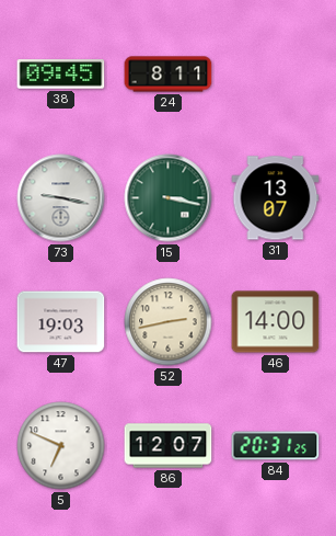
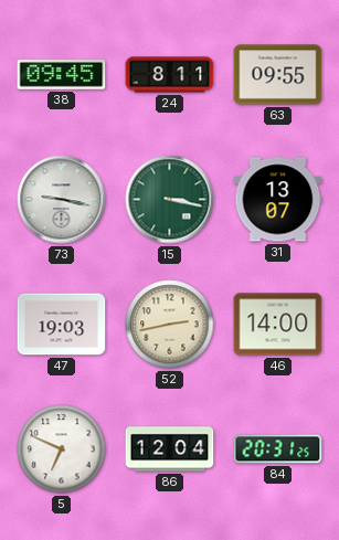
63: none -> 09:55 (278, 75)
86: 12:07 -> 12:04 (170, 449)
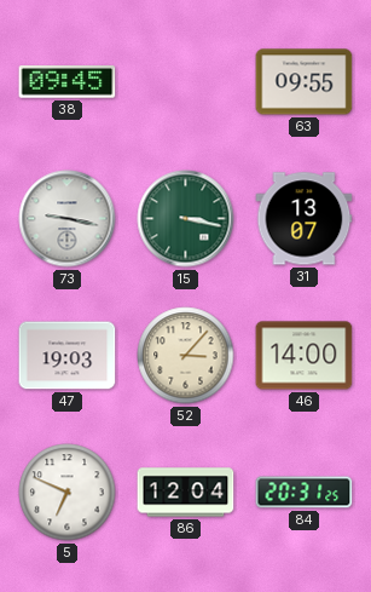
24: 8:11 -> none (170, 75)
52: 2:43 -> 3:07 (186, 356)
